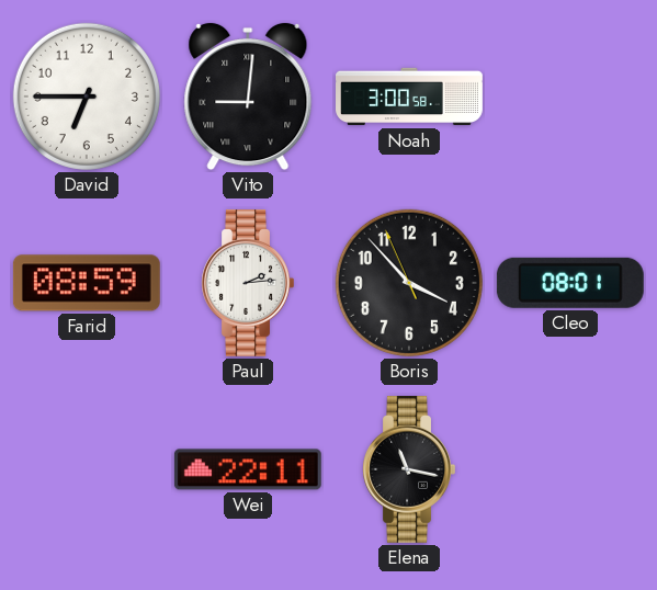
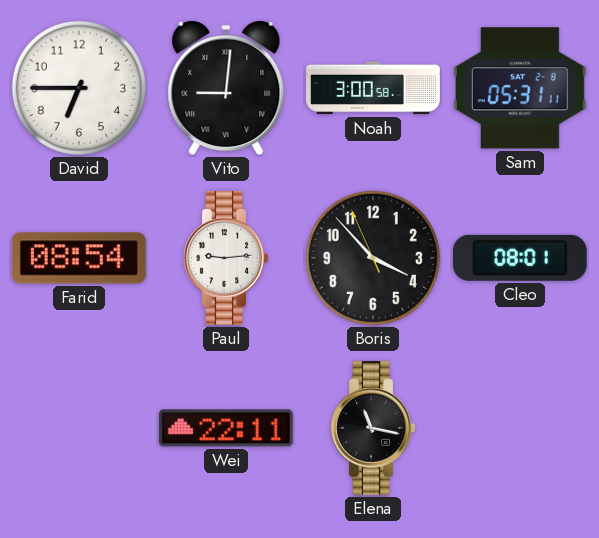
Sam: none -> 05:31 (520, 88)
Farid: 08:59 -> 08:54 (79, 258)
Paul: 2:14 -> 9:14 (226, 258)
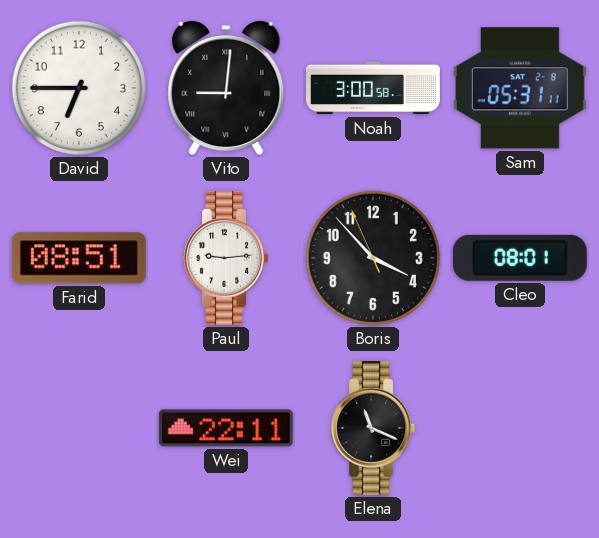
Farid: 08:54 -> 08:51 (79, 258)
Elena: 11:17 -> 11:19 (373, 428)
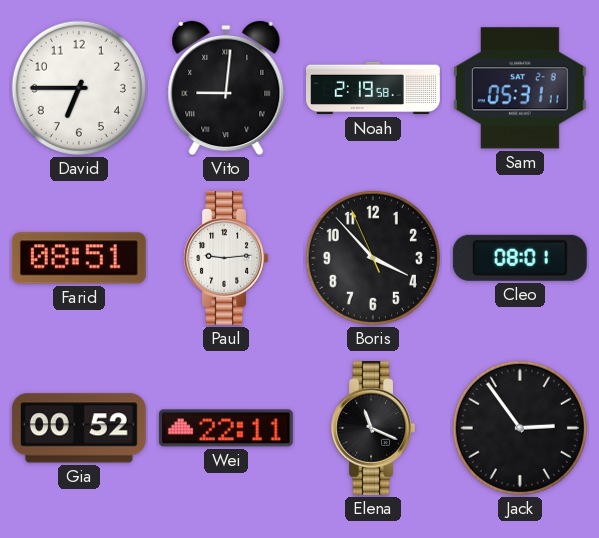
Noah: 3:00 -> 2:19 (374, 88)
Gia: none -> 00:52 (79, 428)
Jack: none -> 2:54 (520, 428)
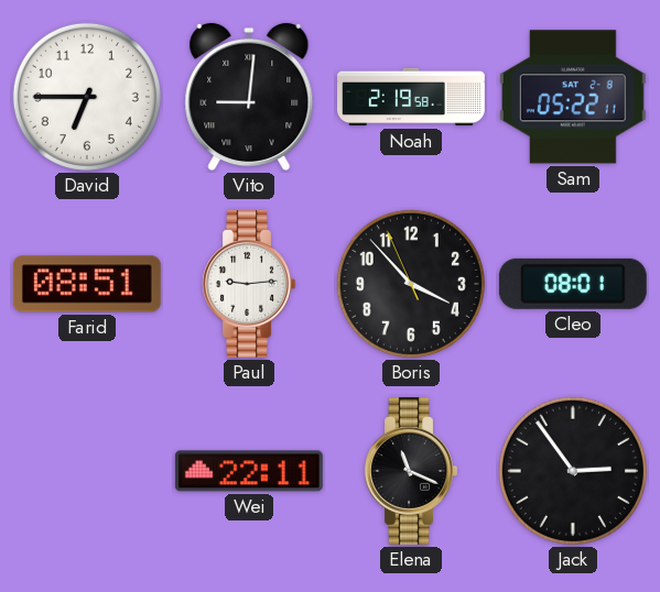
Sam: 05:31 -> 05:22 (573, 97)
Gia: 00:52 -> none (79, 428)
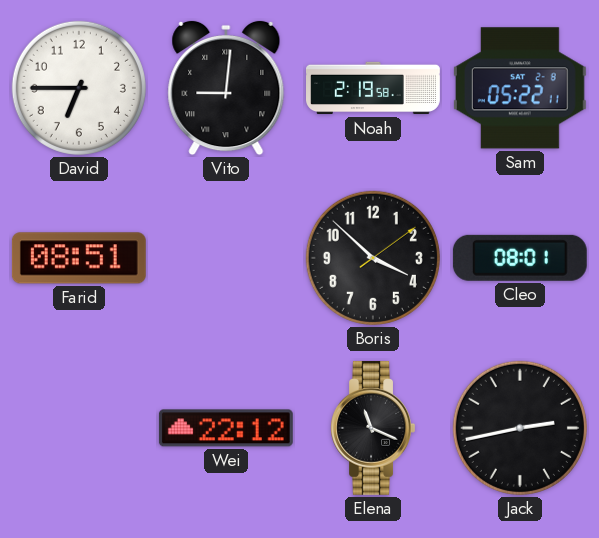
Paul: 9:14 -> none (249, 284)
Boris: 3:52:56 -> 3:52:09 (373, 258)
Wei: 22:11 -> 22:12 (226, 428)
Jack: 2:54 -> 2:43 (520, 428)
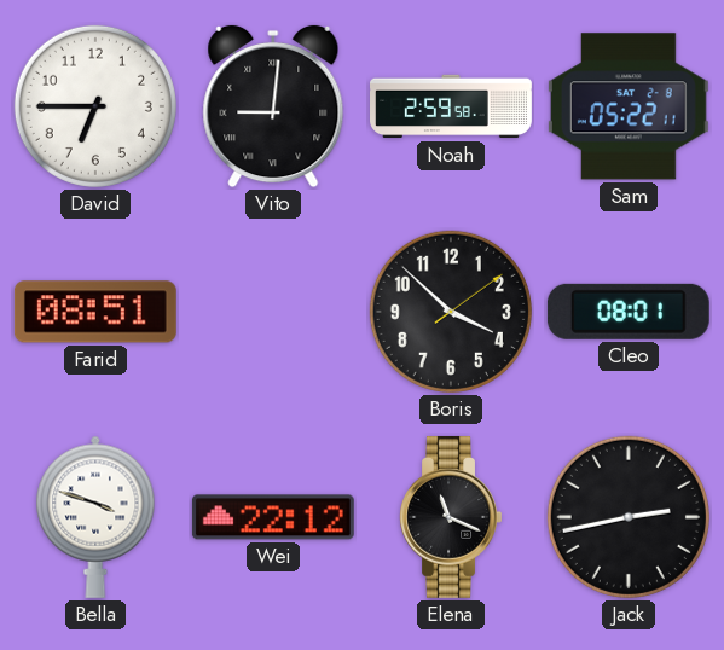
Noah: 2:19 -> 2:59 (452, 106)
Bella: none -> 3:48 (95, 517)
